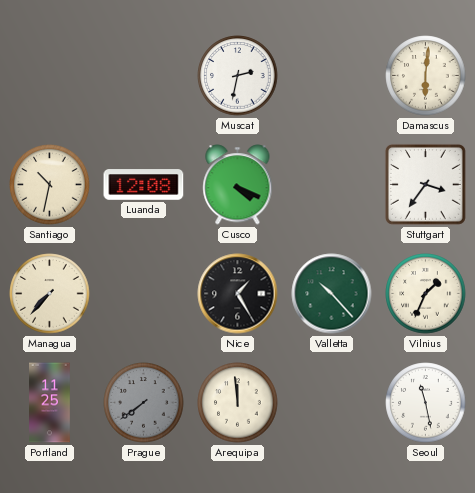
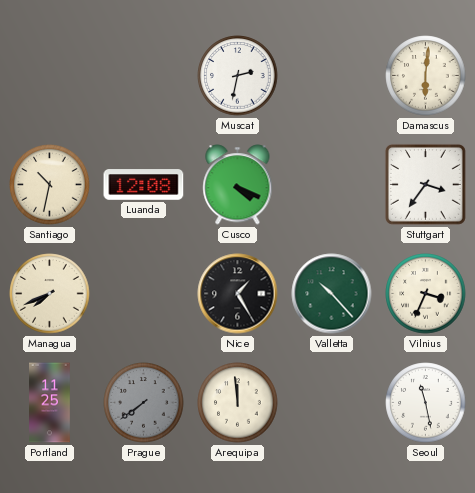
Managua: 7:37 -> 7:41 (50, 294)
Vilnius: 1:34 -> 3:34 (426, 294)
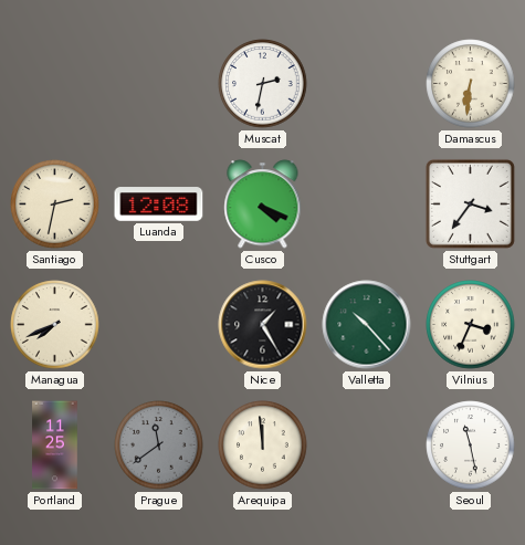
Damascus: 6:01 -> 6:31 (471, 84)
Santiago: 10:32 -> 2:32 (55, 205)
Prague: 7:39 -> 11:39 (159, 446)
